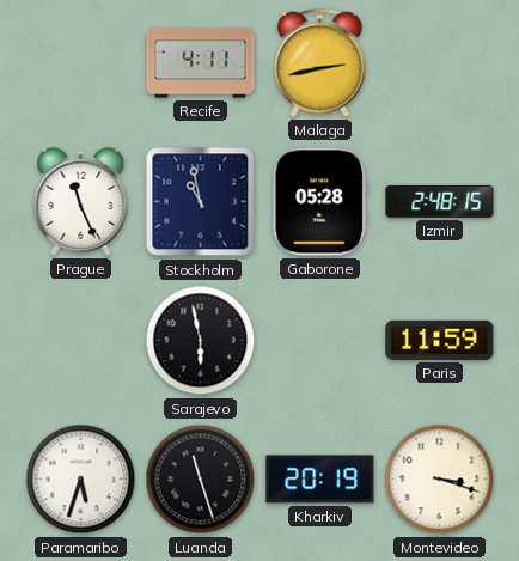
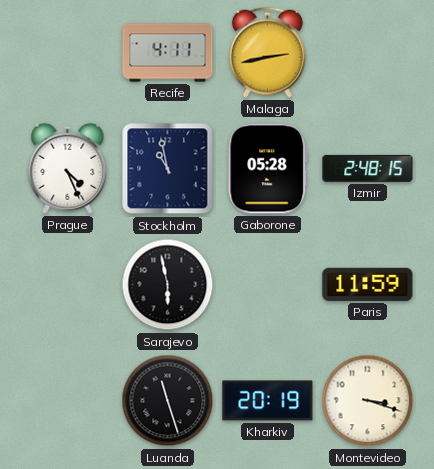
Prague: 11:26 -> 4:26 (68, 168)
Paramaribo: 5:33 -> none (81, 480)
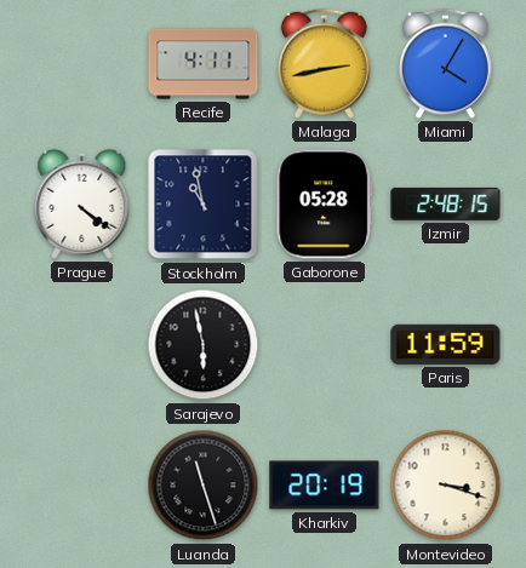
Miami: none -> 4:05 (445, 63)
Prague: 4:26 -> 4:21 (82, 203)
